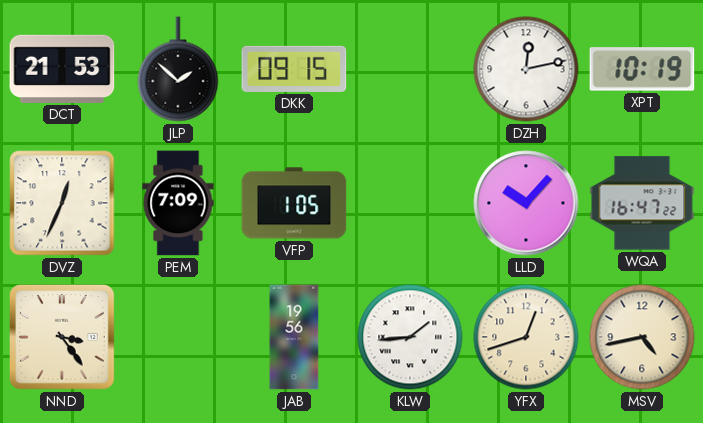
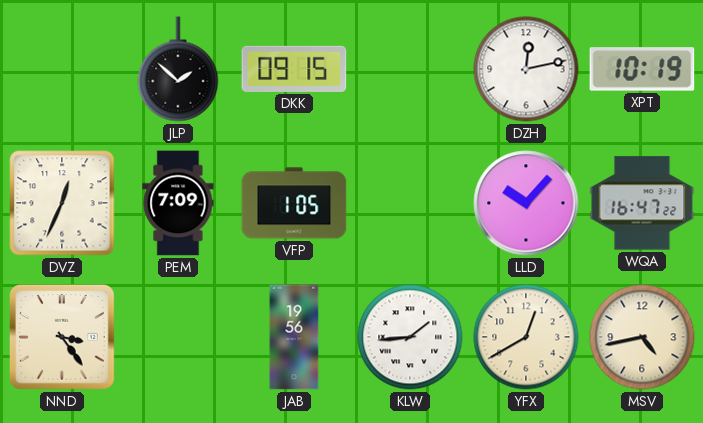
DCT: 21:53 -> none (62, 69)
YFX: 12:42 -> 12:40 (526, 337)
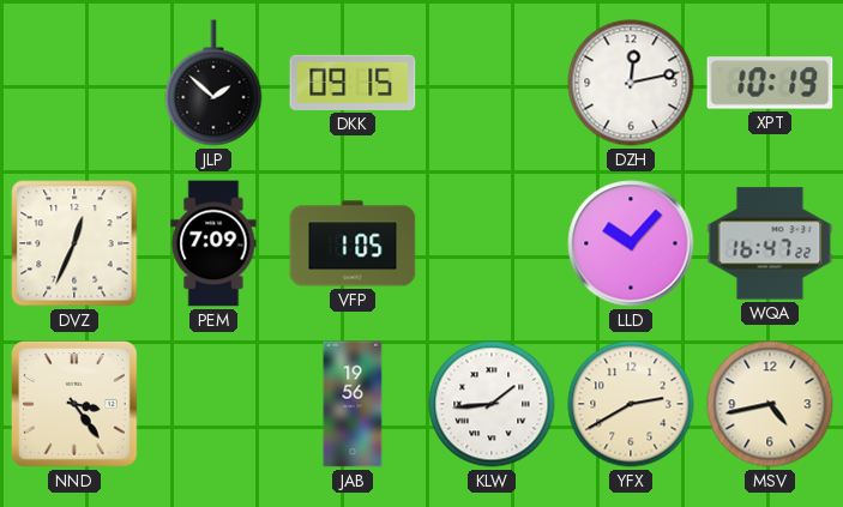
YFX: 12:40 -> 2:40 (631, 404)
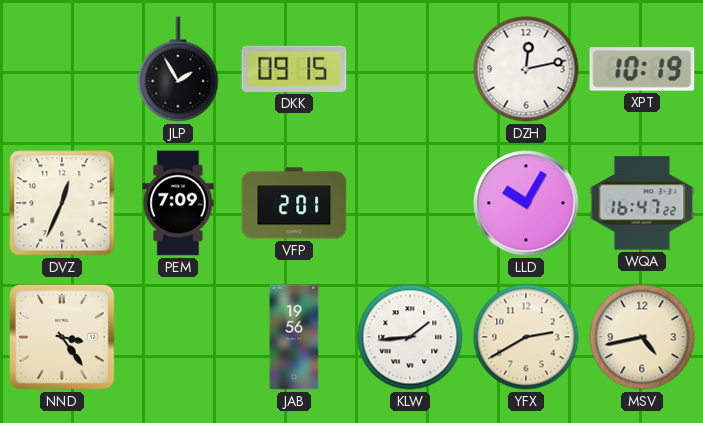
JLP: 1:52 -> 1:55 (178, 69)
VFP: 1:05 -> 2:01 (294, 203)
LLD: 10:07 -> 10:05 (526, 203)
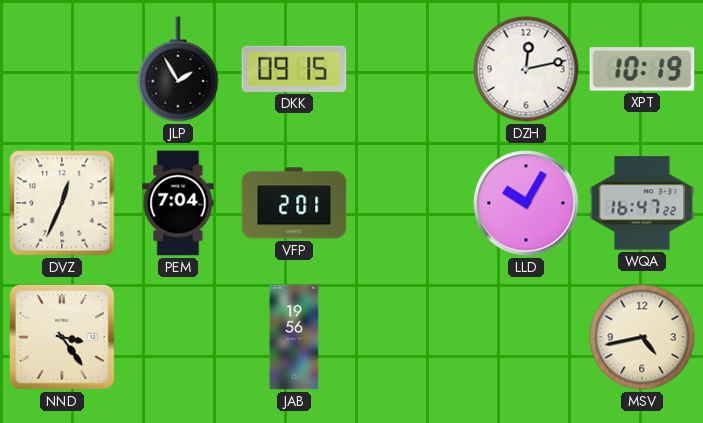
PEM: 7:09 -> 7:04 (178, 203)
KLW: 1:44 -> none (410, 337)
YFX: 2:40 -> none (526, 337)
